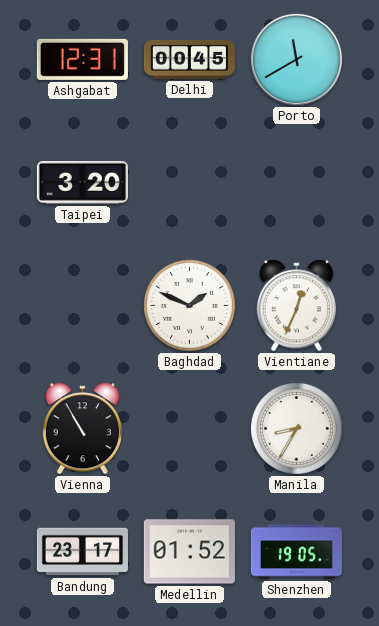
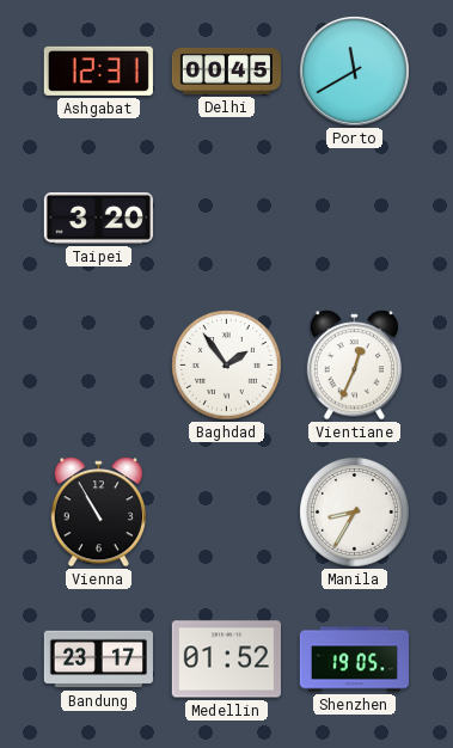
Baghdad: 1:49 -> 1:54 (227, 366)
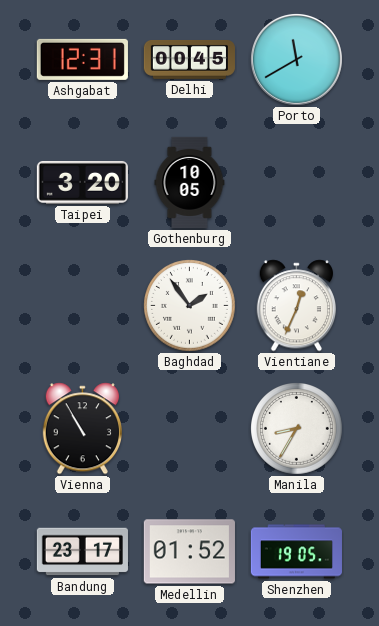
Gothenburg: none -> 10:05 (190, 182)
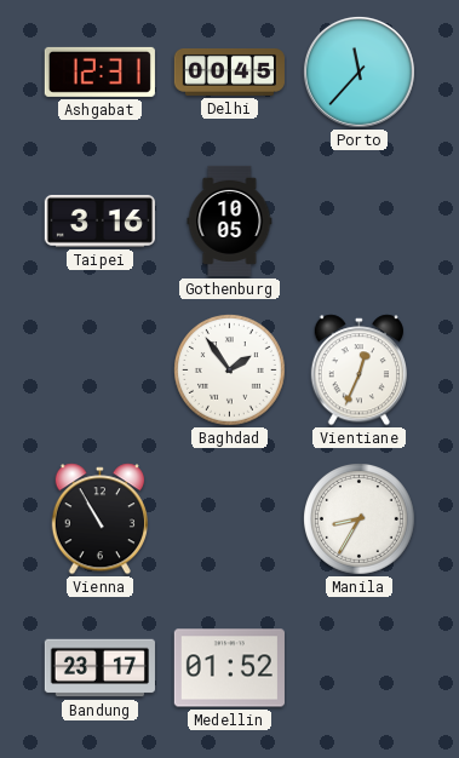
Porto: 11:40 -> 11:37 (358, 71)
Taipei: 3:20 -> 3:16 (99, 220)
Shenzhen: 19:05 -> none (296, 552)
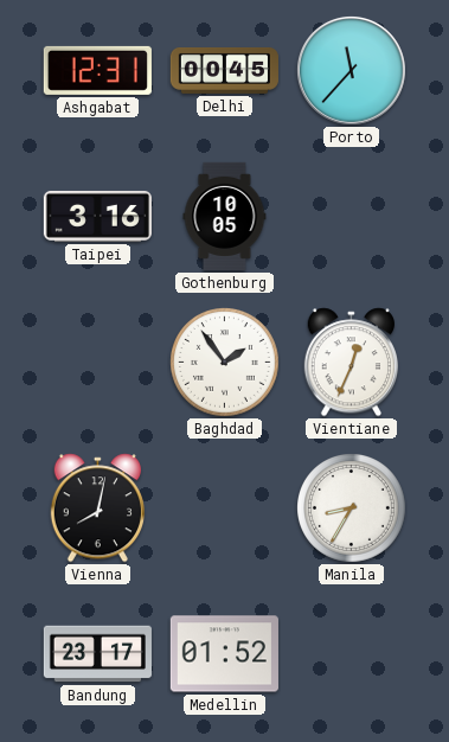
Vienna: 10:55 -> 8:02 (97, 508)
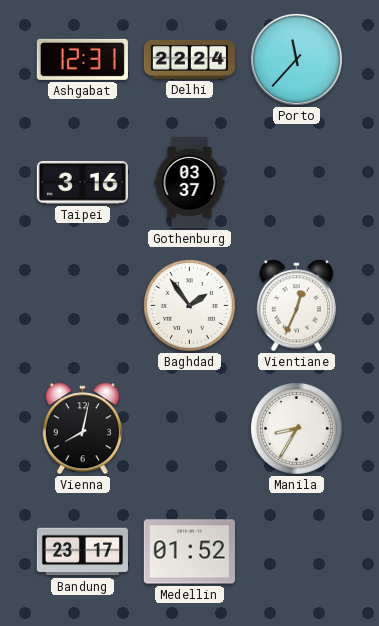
Delhi: 00:45 -> 22:24 (189, 59)
Gothenburg: 10:05 -> 03:37 (190, 182)
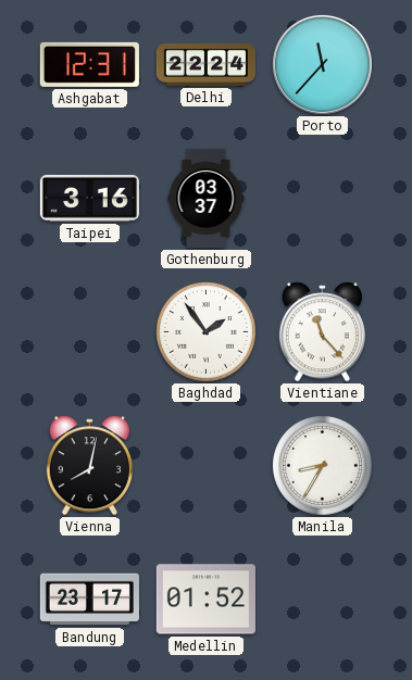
Vientiane: 12:34 -> 11:23 (322, 332)
